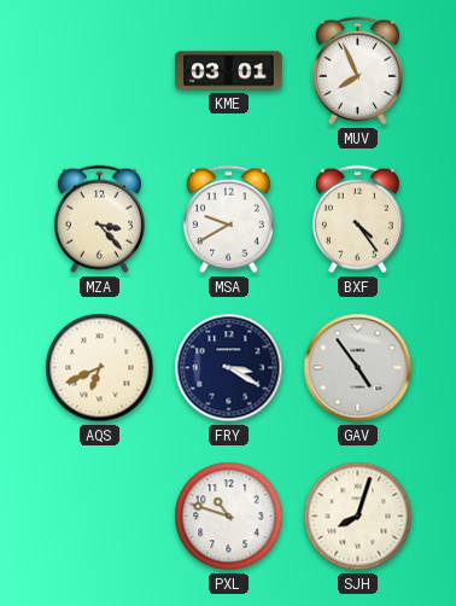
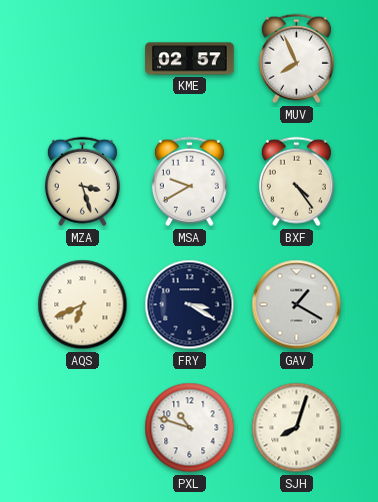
KME: 03:01 -> 02:57 (190, 59)
MZA: 3:23 -> 3:27 (82, 182)
GAV: 4:54 -> 1:20 (297, 305)
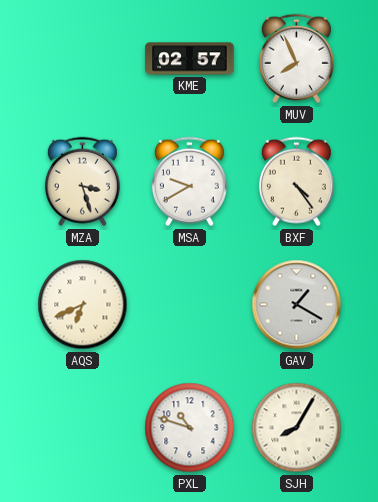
FRY: 3:20 -> none (190, 305)
SJH: 8:03 -> 8:05 (297, 428)
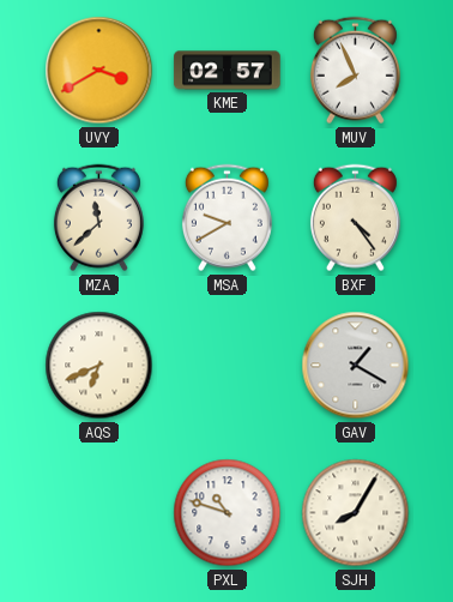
UVY: none -> 3:40 (99, 71)
MZA: 3:27 -> 11:38 (98, 218)
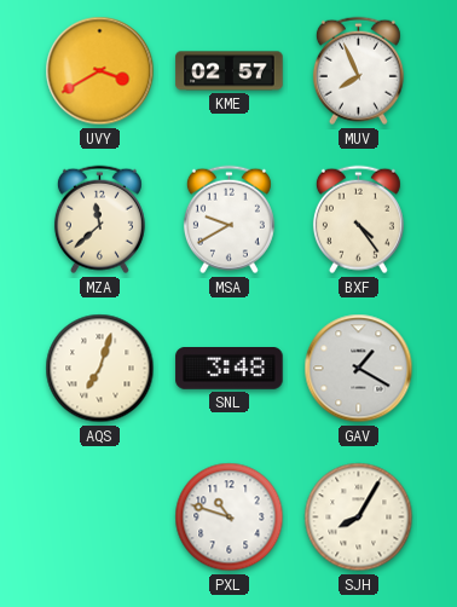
AQS: 6:41 -> 7:03 (100, 369)
SNL: none -> 3:48 (230, 369)
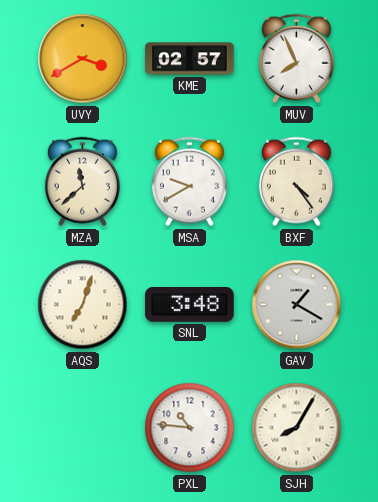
PXL: 10:48 -> 10:46 (190, 428)
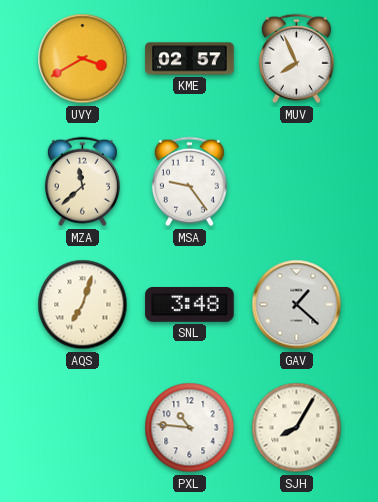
MSA: 9:40 -> 9:24 (189, 182)
BXF: 4:24 -> none (296, 182)
GAV: 1:20 -> 1:22 (297, 305)
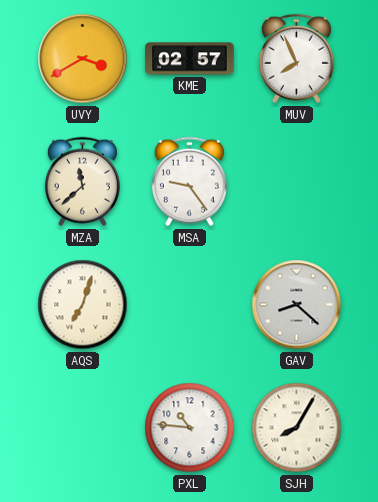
SNL: 3:48 -> none (190, 305)
GAV: 1:22 -> 8:22 (297, 305)
